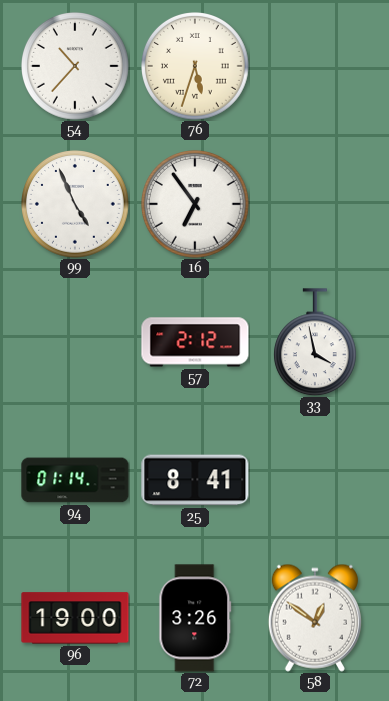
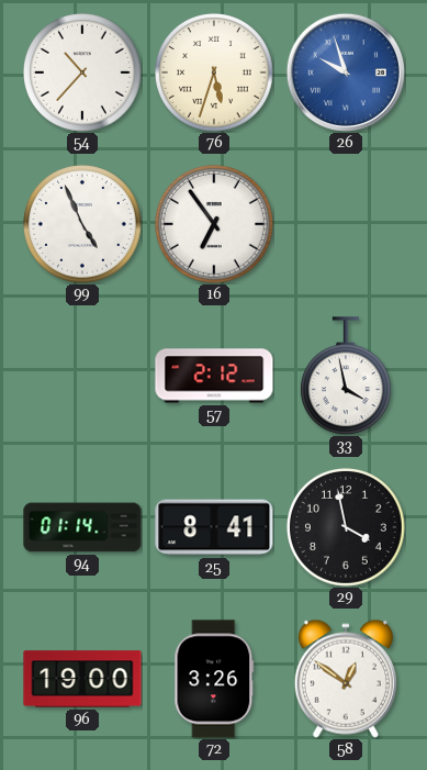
26: none -> 9:57 (346, 72)
29: none -> 3:58 (347, 528)
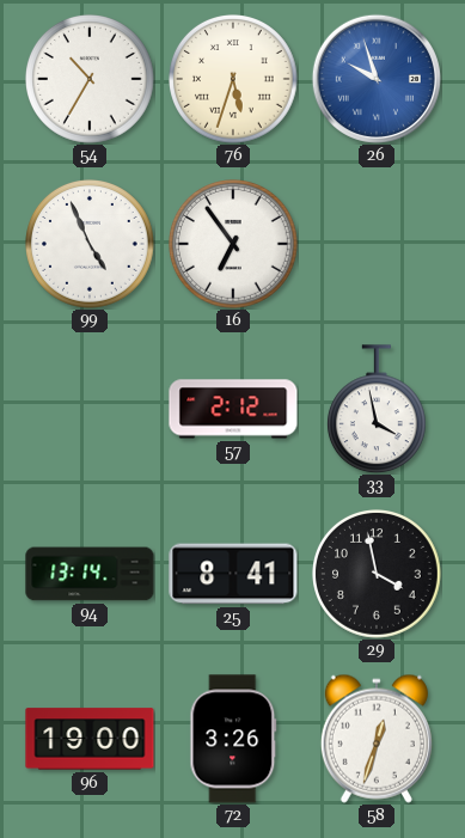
54: 10:37 -> 10:35 (91, 80)
94: 01:14 -> 13:14 (90, 574)
58: 12:51 -> 12:33 (377, 739)
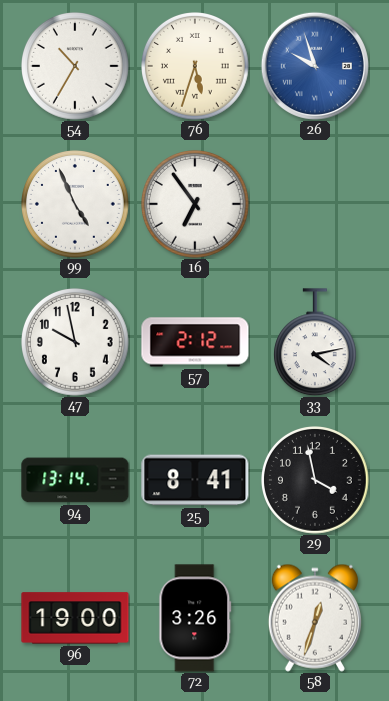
47: none -> 9:58 (76, 343)
33: 3:58 -> 4:13 (315, 342)
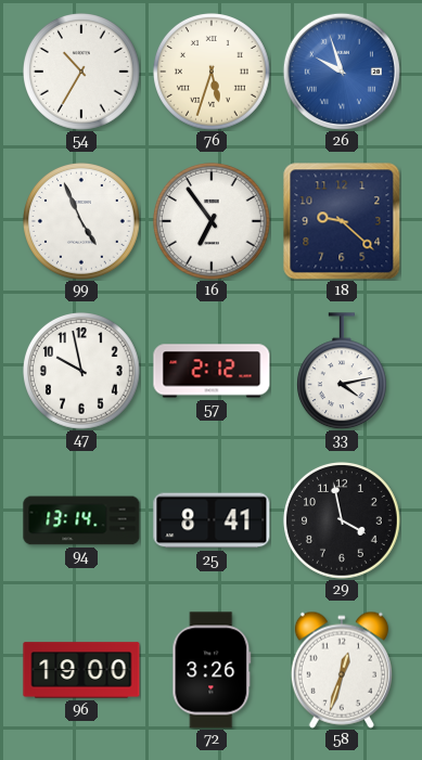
18: none -> 9:22 (342, 221)
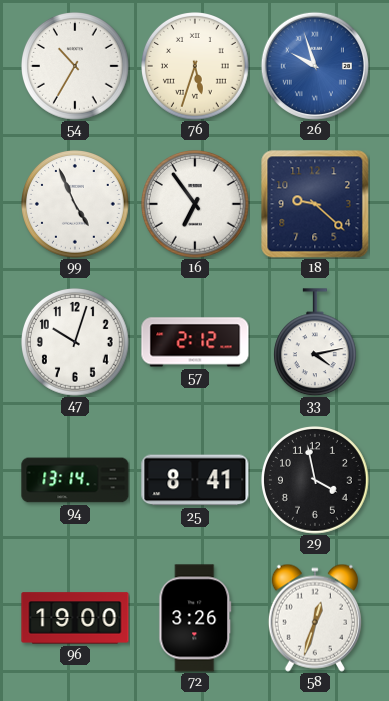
47: 9:58 -> 10:03 (76, 343)
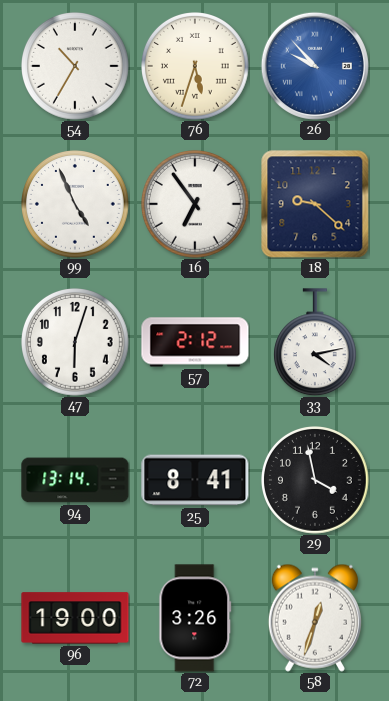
26: 9:57 -> 9:53 (315, 66)
47: 10:03 -> 6:03 (76, 343)
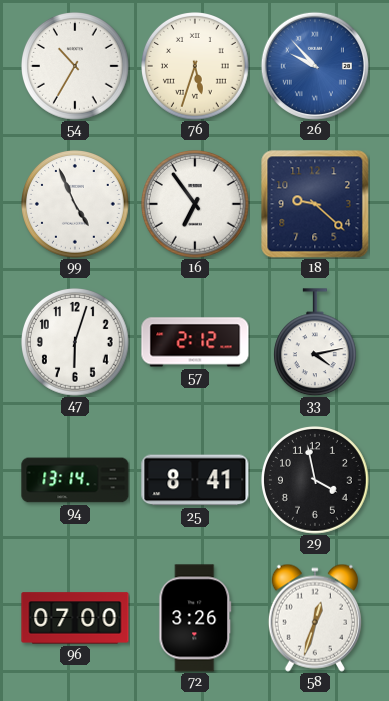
96: 19:00 -> 07:00 (75, 618)
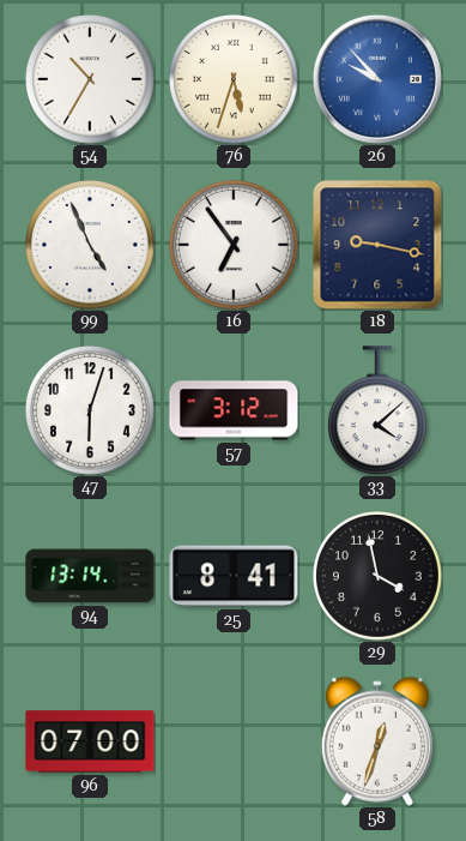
18: 9:22 -> 9:17 (377, 245)
57: 2:12 -> 3:12 (234, 410)
33: 4:13 -> 4:08 (377, 410)
72: 3:26 -> none (195, 618)
